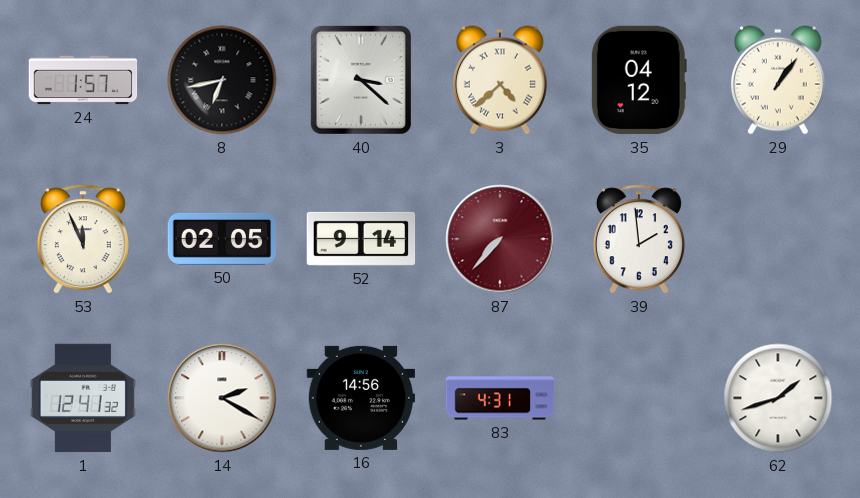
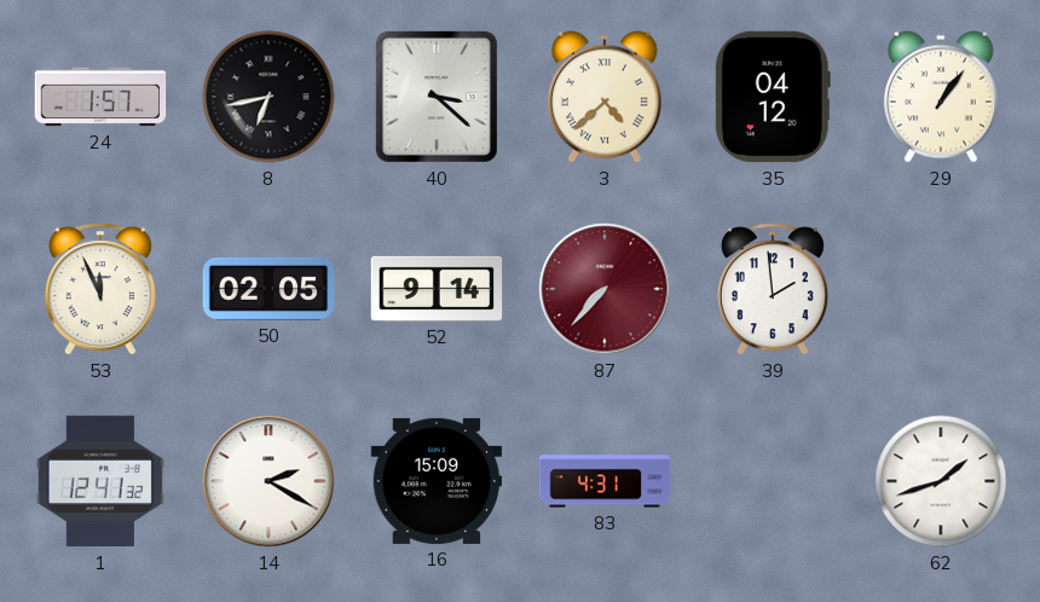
16: 14:56 -> 15:09 (437, 481)
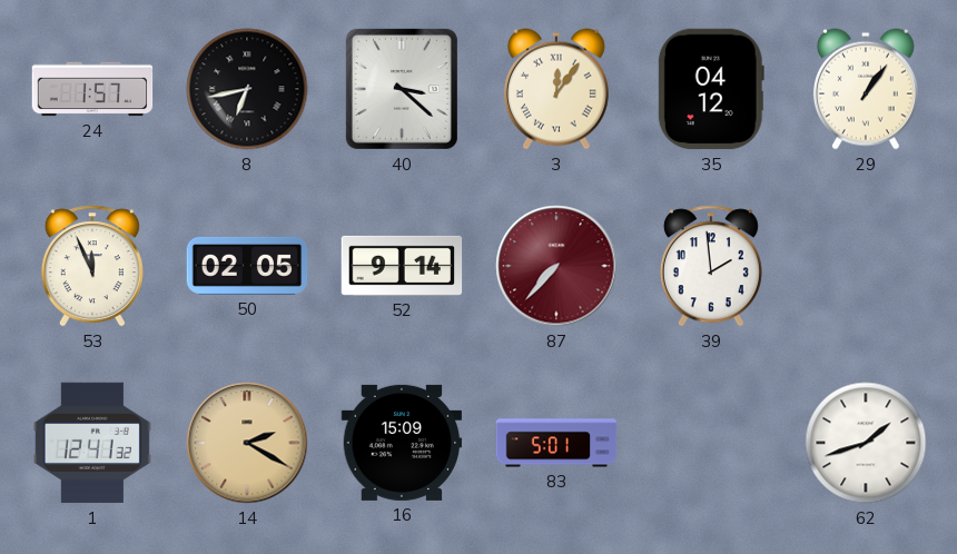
3: 4:38 -> 12:06 (556, 89)
14 dial: white -> champagne (247, 443)
83: 4:31 -> 5:01 (556, 443)
